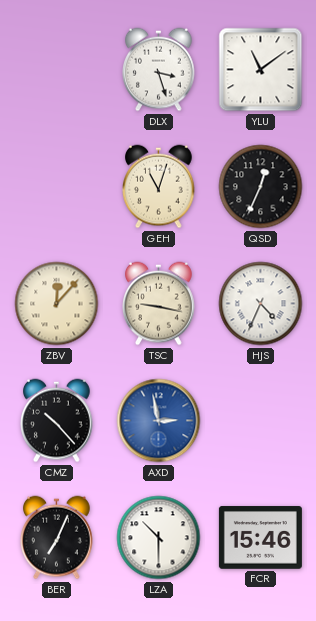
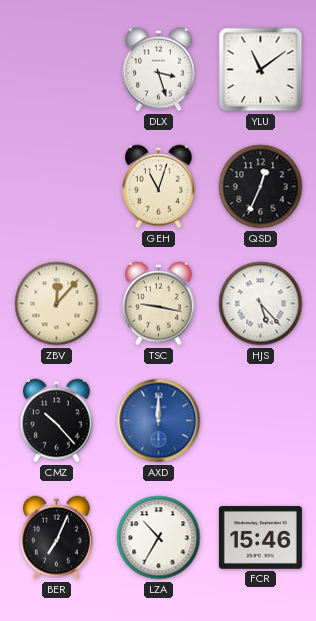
HJS: 4:34 -> 5:23 (261, 304)
AXD: 2:58 -> 12:00 (159, 421)
LZA: 10:30 -> 10:35 (159, 538)
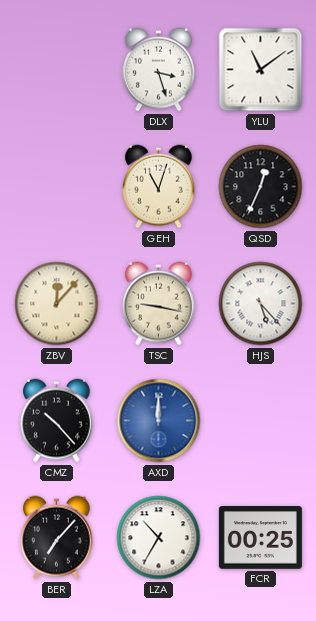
BER: 7:04 -> 7:07 (57, 538)
FCR: 15:46 -> 00:25 (260, 538)
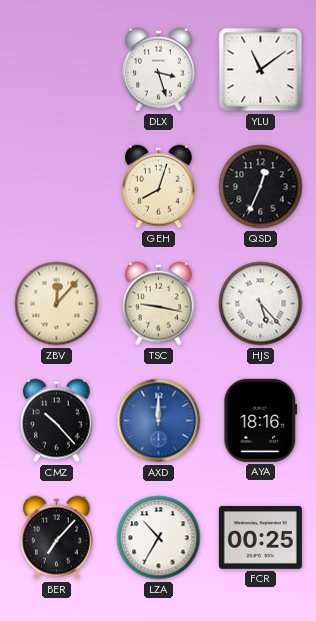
GEH: 11:03 -> 8:03 (159, 187)
AYA: none -> 18:16 (261, 420)
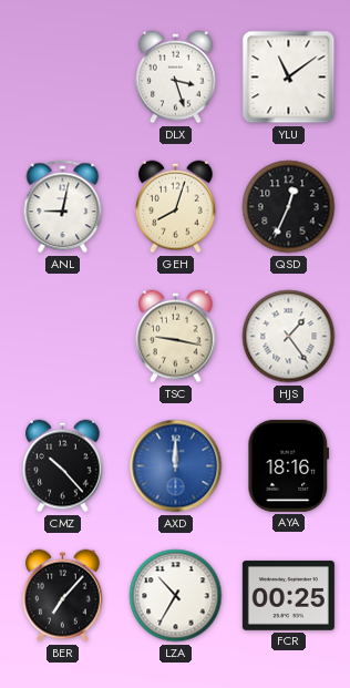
ANL: none -> 9:02 (63, 207)
ZBV: 12:07 -> none (57, 304)
HJS: 5:23 -> 1:24 (289, 337)
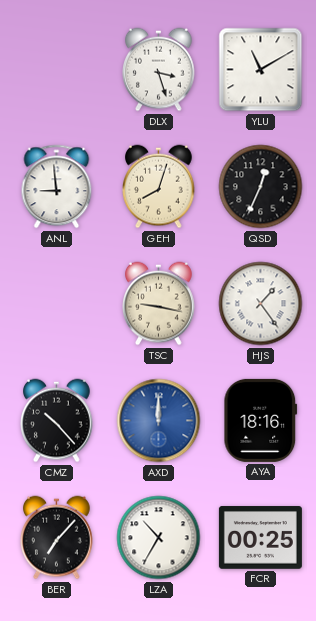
YLU: 11:09 -> 11:10 (261, 70)
ANL: 9:02 -> 8:59 (57, 187)
